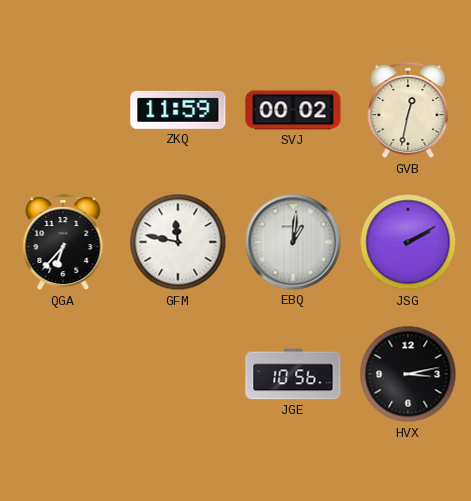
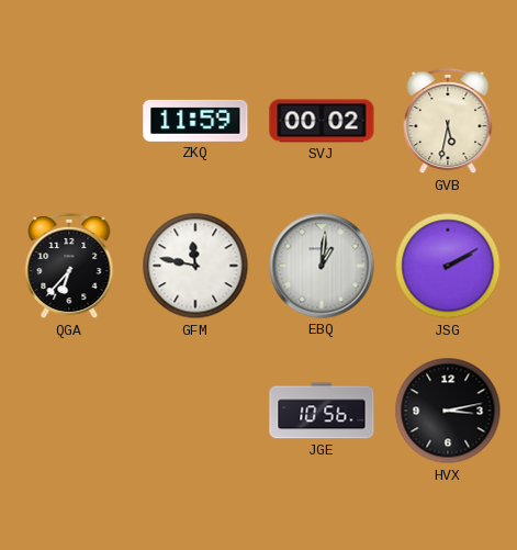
GVB: 12:32 -> 5:32 (448, 121)
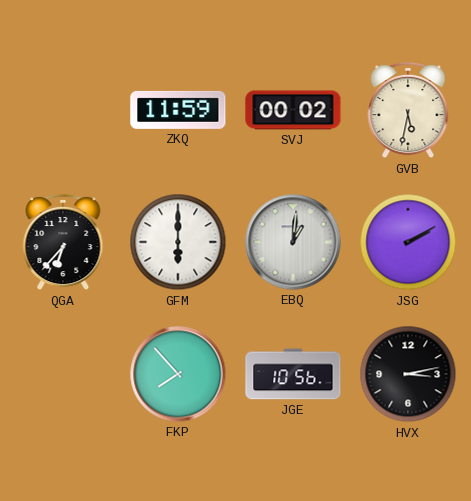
GFM: 11:47 -> 6:00 (178, 242)
FKP: none -> 7:53 (178, 374)
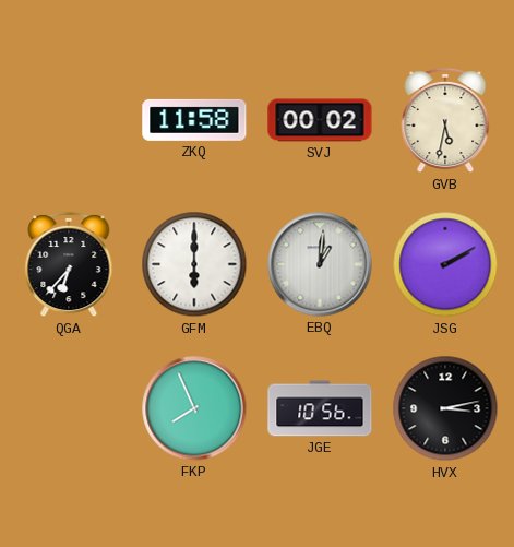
ZKQ: 11:59 -> 11:58 (194, 120)
FKP: 7:53 -> 7:56 (194, 408)
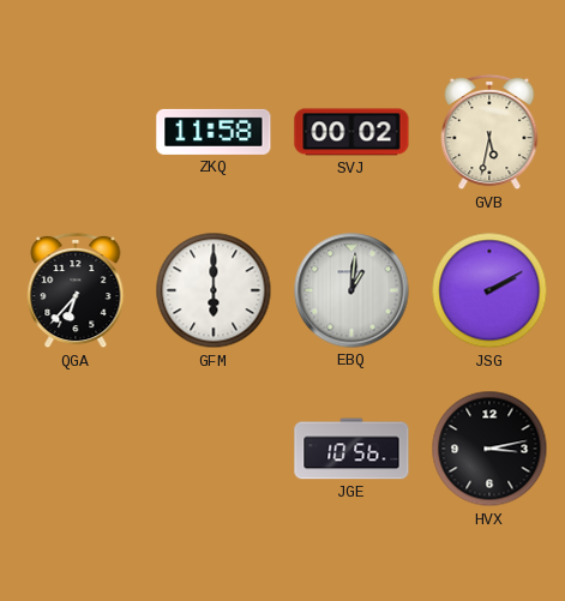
FKP: 7:56 -> none (194, 408)
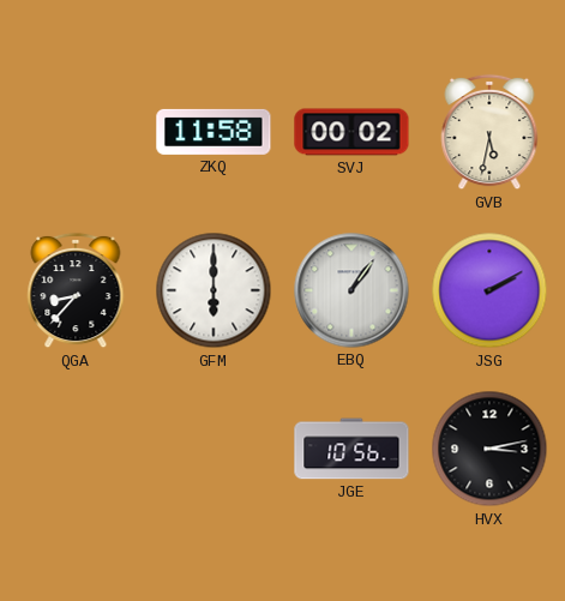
QGA: 6:37 -> 8:37 (76, 290)
EBQ: 1:01 -> 1:06 (351, 290)
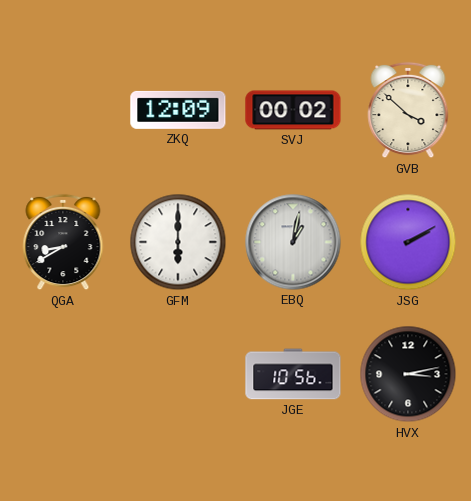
ZKQ: 11:58 -> 12:09 (178, 110)
GVB: 5:32 -> 3:52 (408, 110)
QGA: 8:37 -> 8:40 (63, 242)
EBQ: 1:06 -> 1:02 (293, 242)
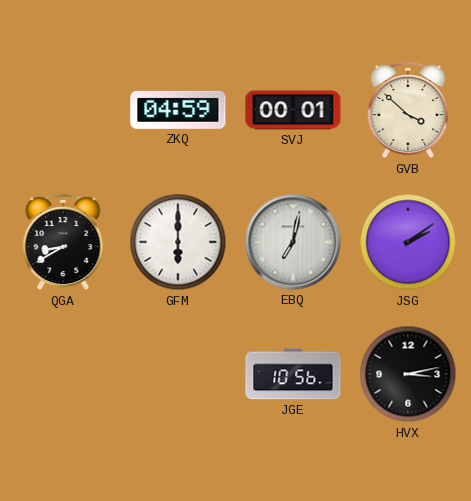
ZKQ: 12:09 -> 04:59 (178, 110)
SVJ: 00:02 -> 00:01 (293, 110)
EBQ: 1:02 -> 7:02 (293, 242)
JSG: 2:10 -> 2:09 (408, 242)
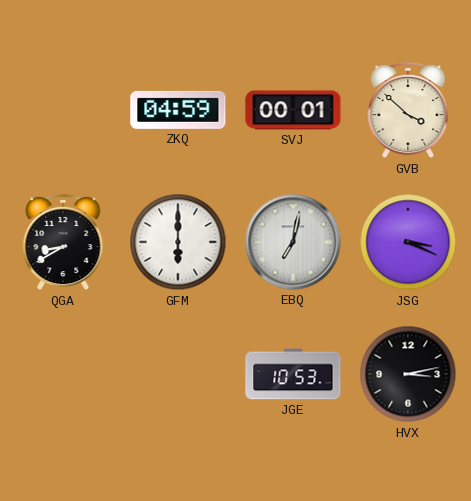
JSG: 2:09 -> 3:19 (408, 242)
JGE: 10:56 -> 10:53 (293, 374)
